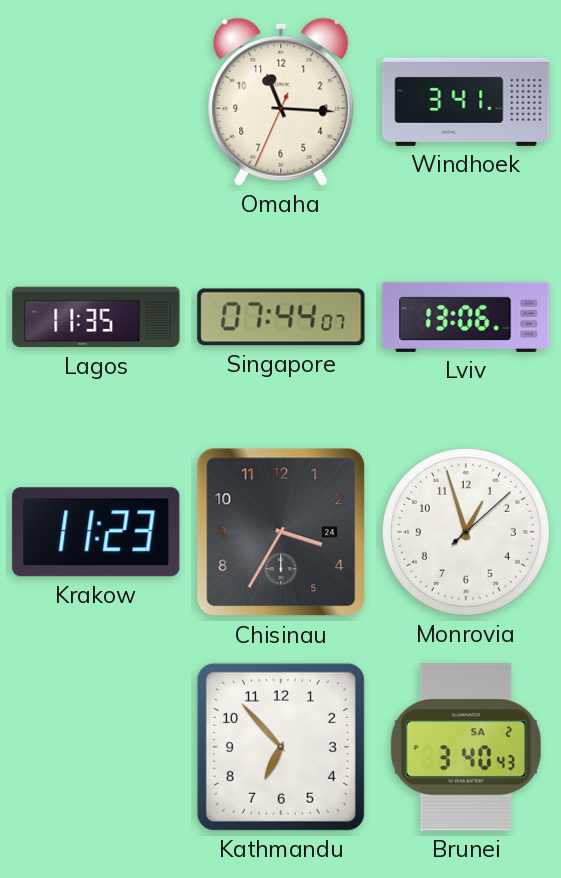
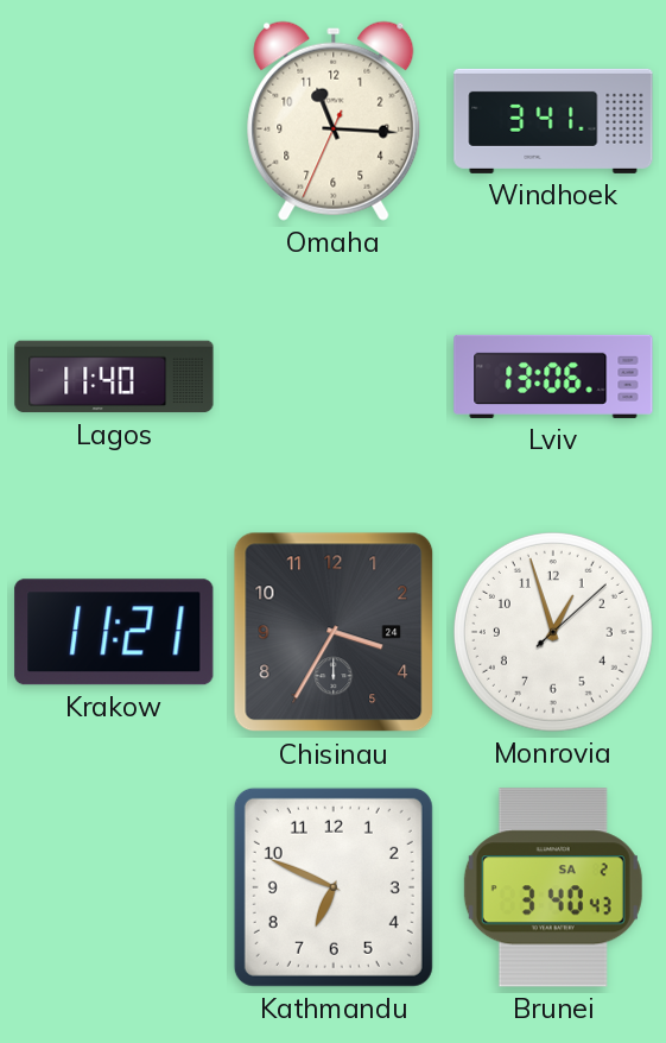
Lagos: 11:35 -> 11:40 (114, 377)
Singapore: 07:44 -> none (281, 317)
Krakow: 11:23 -> 11:21 (114, 632)
Kathmandu: 6:53 -> 6:49 (334, 887)
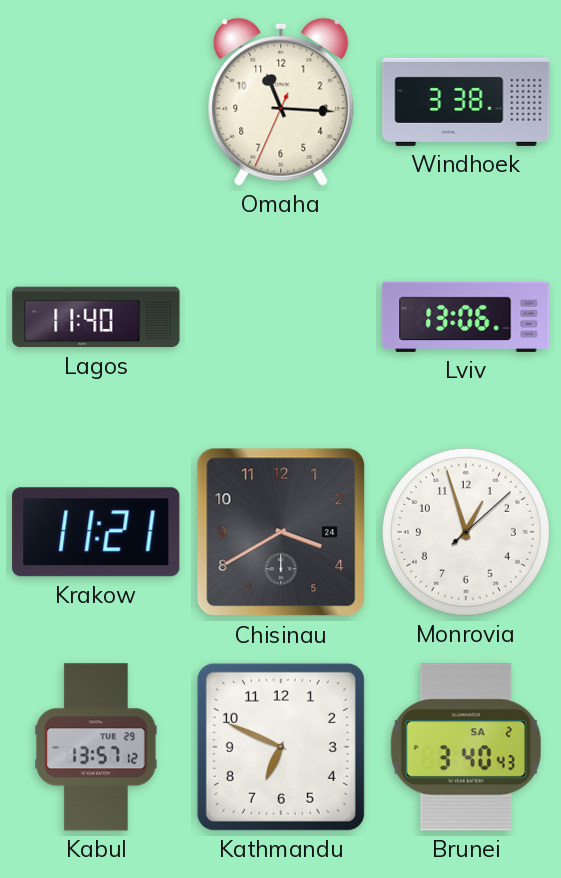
Windhoek: 3:41 -> 3:38 (466, 102)
Chisinau: 3:35 -> 3:40 (281, 532)
Kabul: none -> 13:57 (96, 747)
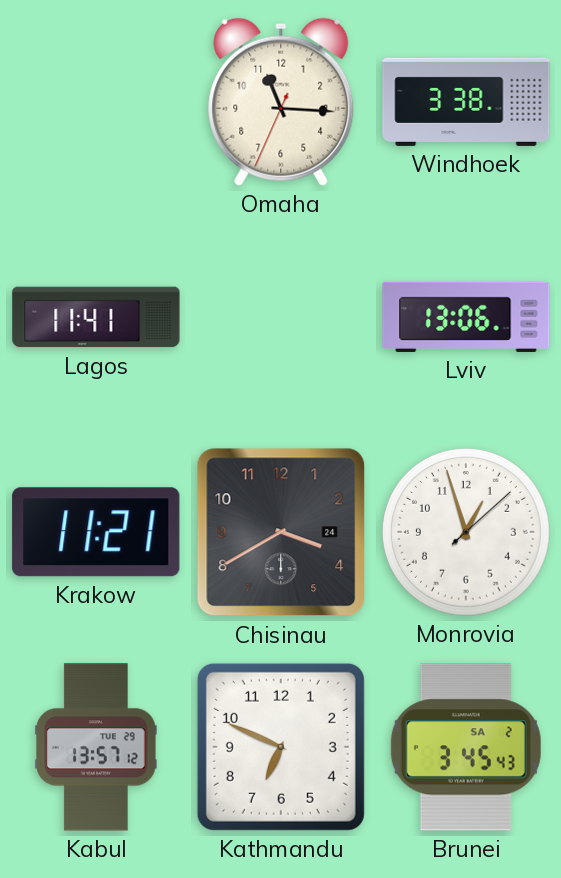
Lagos: 11:40 -> 11:41 (96, 317)
Brunei: 3:40 -> 3:45 (466, 747)
